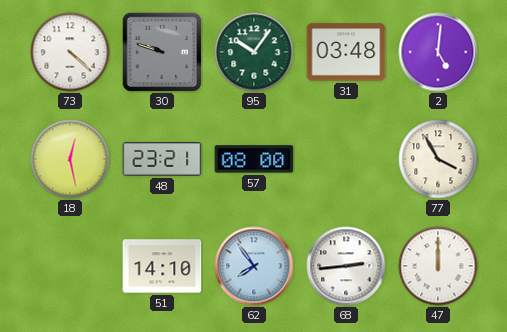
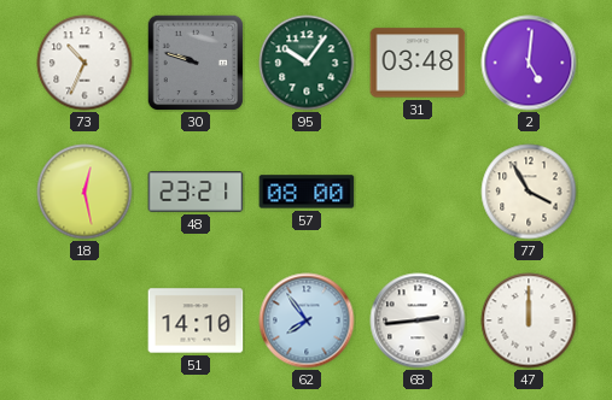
73: 4:22 -> 10:34 (84, 63)
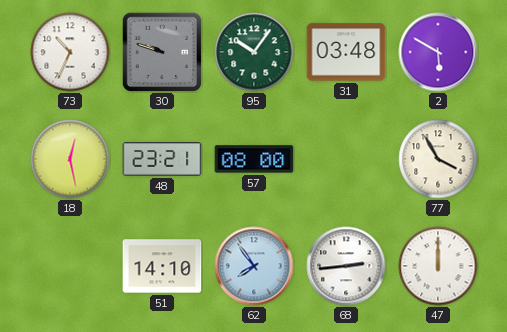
2: 5:01 -> 5:50 (438, 52)
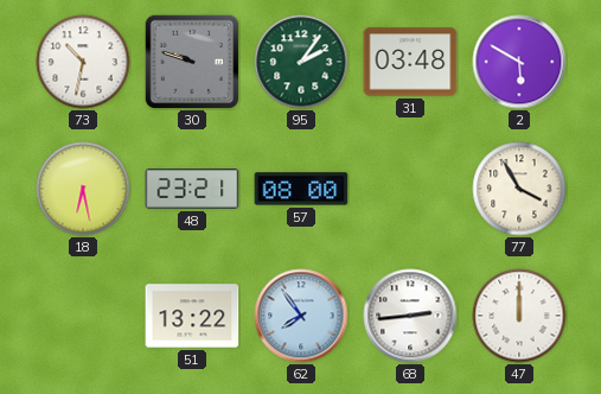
73: 10:34 -> 10:32 (83, 62)
95: 10:06 -> 2:06 (301, 62)
18: 12:28 -> 6:28 (83, 189)
51: 14:10 -> 13:22 (192, 316)
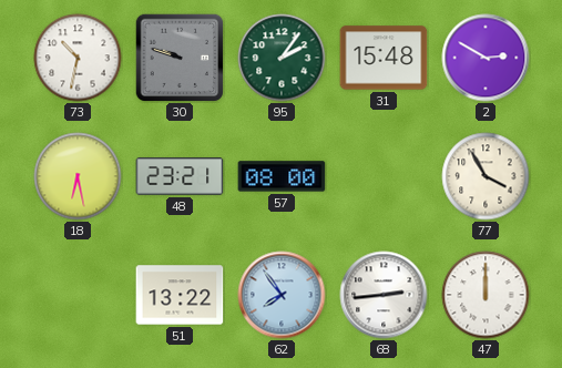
31: 03:48 -> 15:48 (384, 58)
2: 5:50 -> 2:50 (486, 58)
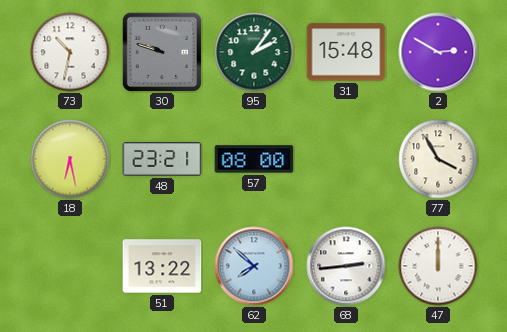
62: 7:54 -> 7:52 (254, 266)
